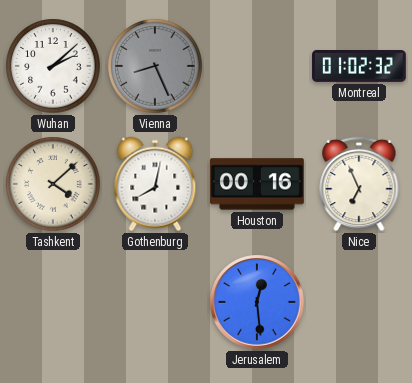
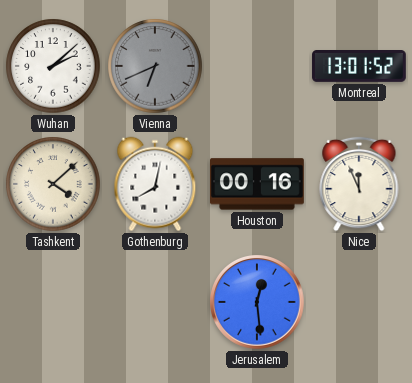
Vienna: 8:26 -> 6:41 (155, 66)
Montreal: 01:02 -> 13:01 (359, 67)
Nice: 6:56 -> 11:56 (359, 184)
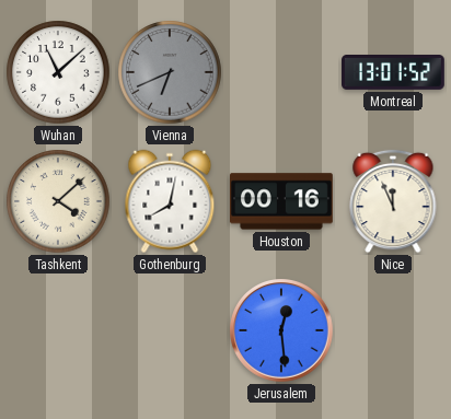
Wuhan: 2:08 -> 11:08 (58, 72)
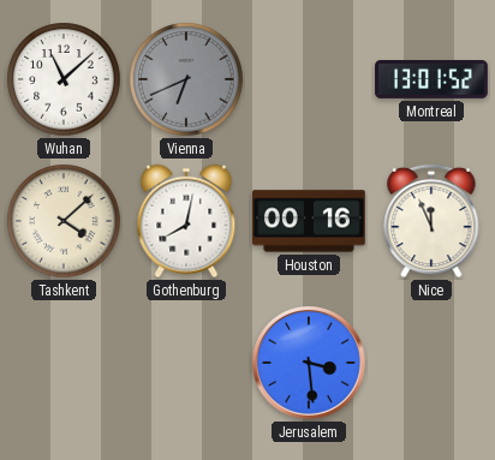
Jerusalem: 12:29 -> 3:29 (309, 363)
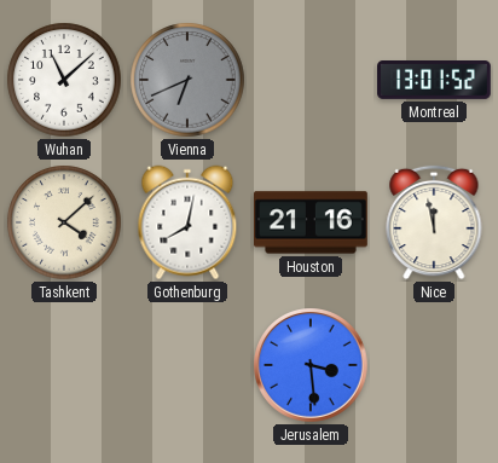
Houston: 00:16 -> 21:16 (312, 222)
Nice: 11:56 -> 11:58 (434, 222)
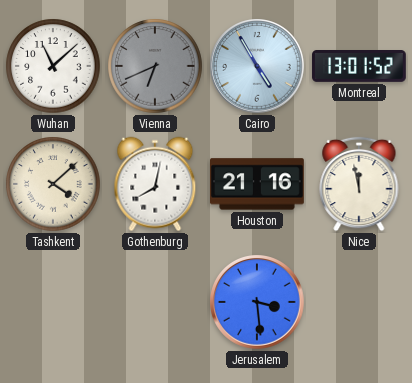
Cairo: none -> 4:55 (257, 66)
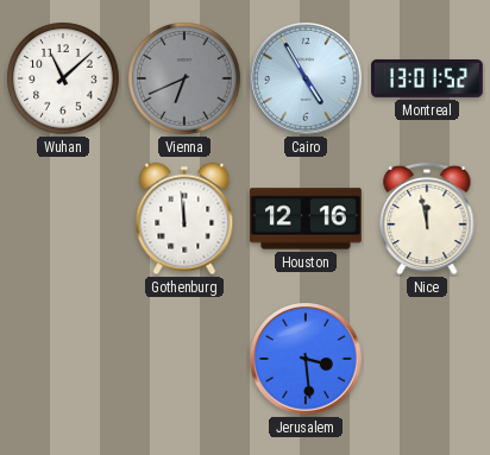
Tashkent: 4:08 -> none (53, 184)
Gothenburg: 8:02 -> 11:59 (184, 219)
Houston: 21:16 -> 12:16 (307, 219)
